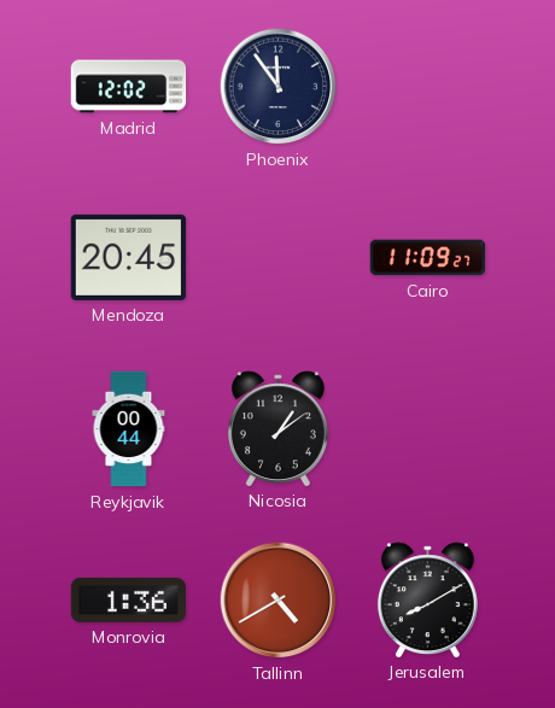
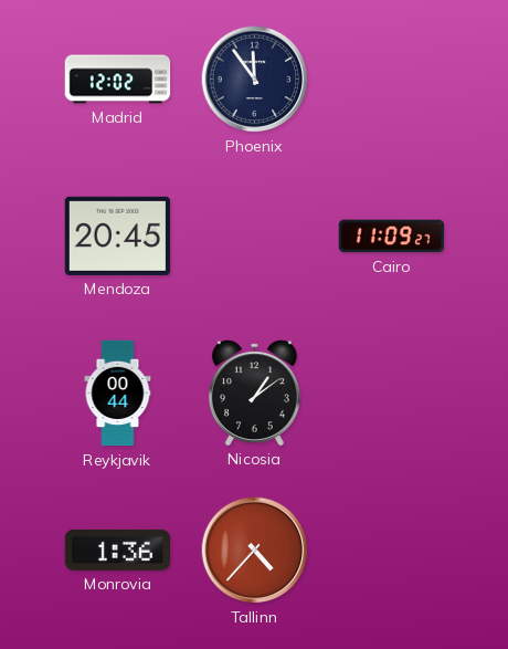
Tallinn: 4:40 -> 4:37 (255, 551)
Jerusalem: 8:10 -> none (427, 599)
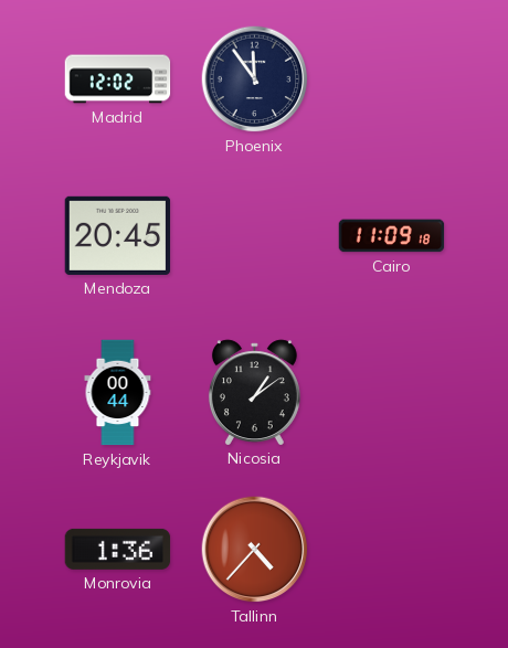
Cairo: 11:09:27 -> 11:09:18 (392, 236)
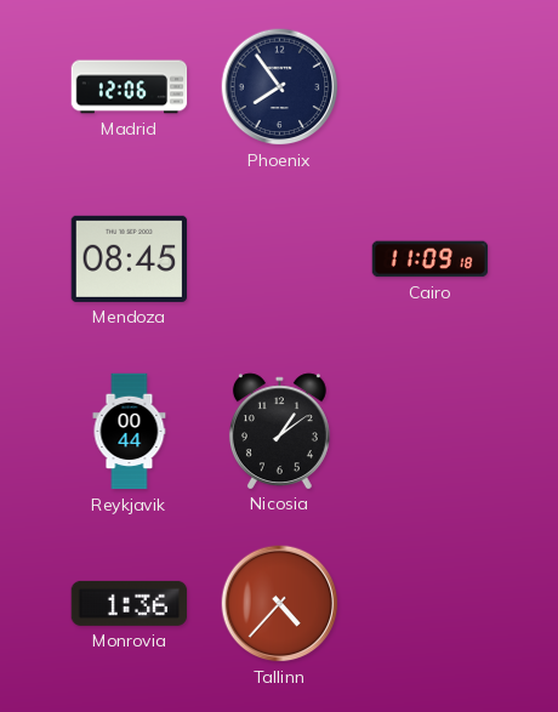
Madrid: 12:02 -> 12:06 (130, 87)
Phoenix: 11:54 -> 7:54 (280, 87)
Mendoza: 20:45 -> 08:45 (130, 258)
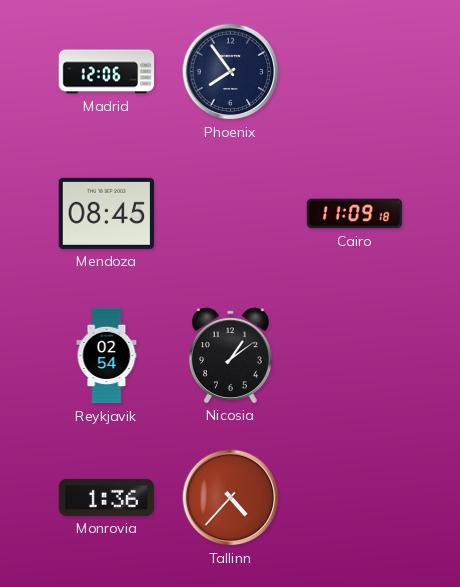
Reykjavik: 00:44 -> 02:54 (107, 356)
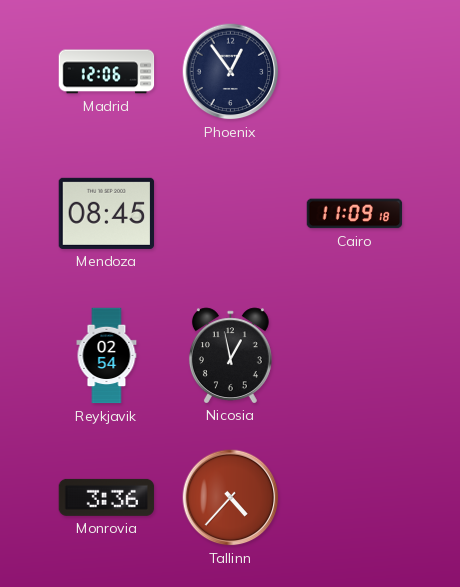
Phoenix: 7:54 -> 12:54 (231, 72)
Nicosia: 1:09 -> 12:58 (230, 355)
Monrovia: 1:36 -> 3:36 (107, 497)
